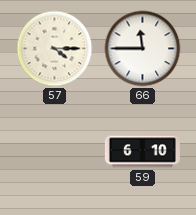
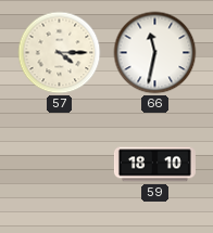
66: 11:45 -> 11:32 (155, 53)
59: 6:10 -> 18:10 (154, 165)
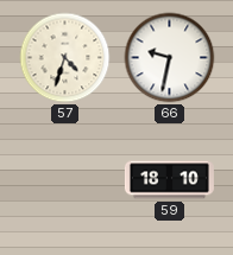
57: 4:15 -> 4:33 (65, 58)
66: 11:32 -> 9:32 (170, 58)
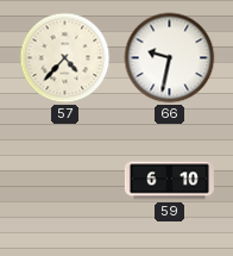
57: 4:33 -> 4:37 (65, 58)
59: 18:10 -> 6:10 (169, 181)
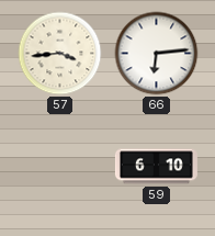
57: 4:37 -> 3:44 (60, 54)
66: 9:32 -> 6:14 (157, 54)
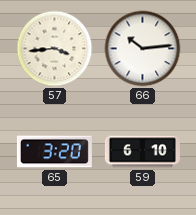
66: 6:14 -> 10:14 (143, 49)
65: none -> 3:20 (54, 152)
